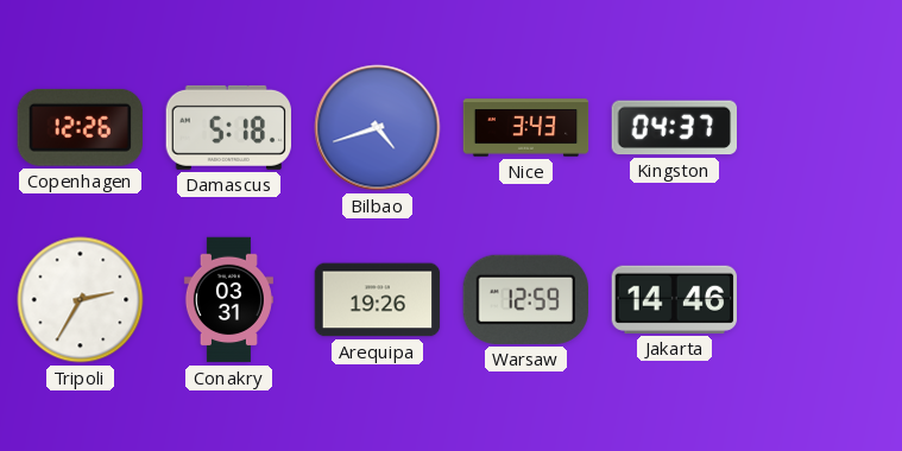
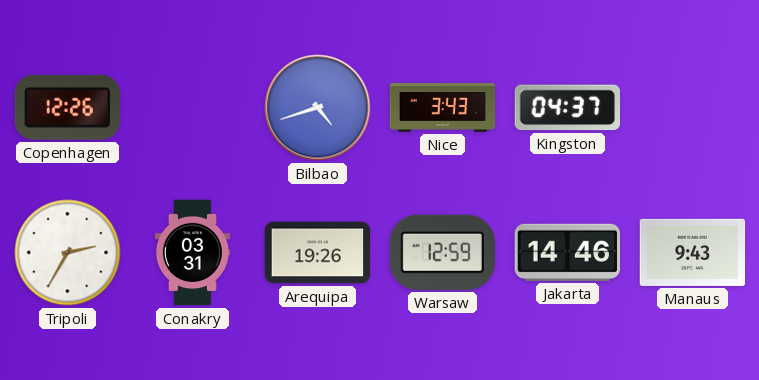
Damascus: 5:18 -> none (229, 127)
Manaus: none -> 9:43 (693, 252)
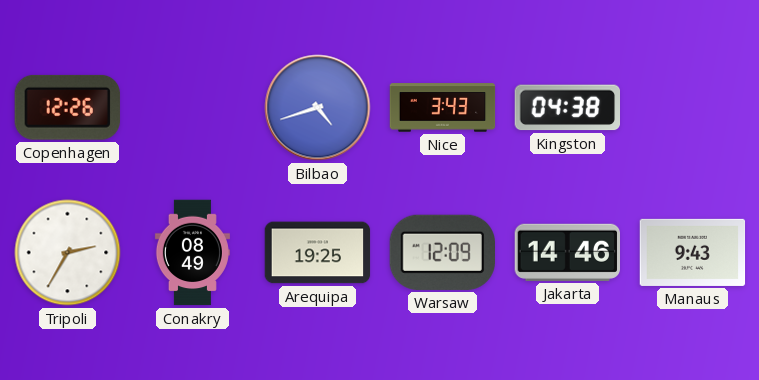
Kingston: 04:37 -> 04:38 (567, 108)
Conakry: 03:31 -> 08:49 (192, 253)
Arequipa: 19:26 -> 19:25 (318, 253)
Warsaw: 12:59 -> 12:09 (442, 252)
